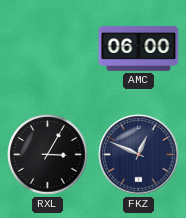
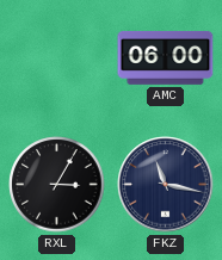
FKZ: 12:49 -> 11:17 (166, 185)
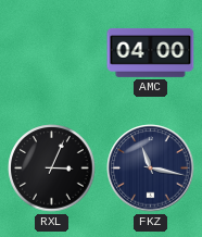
AMC: 06:00 -> 04:00 (151, 52)
RXL: 3:05 -> 3:04 (52, 169)
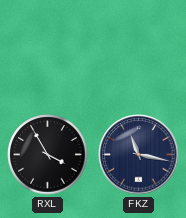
AMC: 04:00 -> none (151, 52)
RXL: 3:04 -> 3:55 (48, 155)
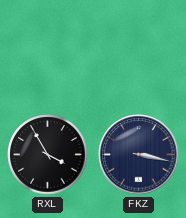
FKZ: 11:17 -> 3:17 (139, 155)
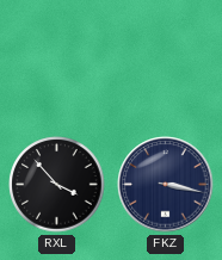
RXL: 3:55 -> 3:53 (57, 185)
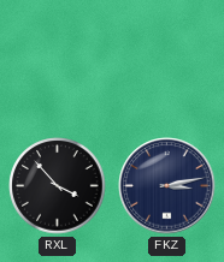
FKZ: 3:17 -> 3:13 (167, 186)
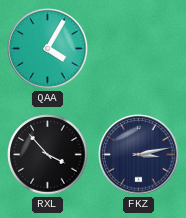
QAA: none -> 4:05 (48, 49)
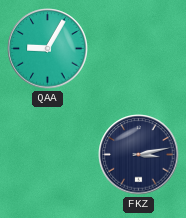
QAA: 4:05 -> 9:05 (48, 49)
RXL: 3:53 -> none (48, 155)
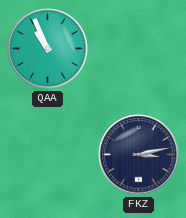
QAA: 9:05 -> 10:56 (48, 49)
